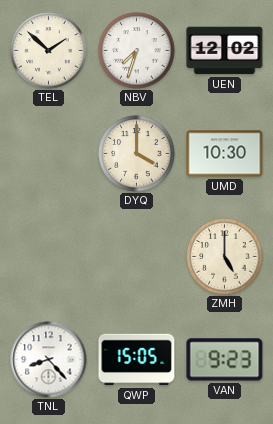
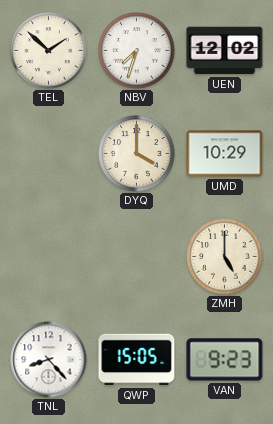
UMD: 10:30 -> 10:29 (225, 154)
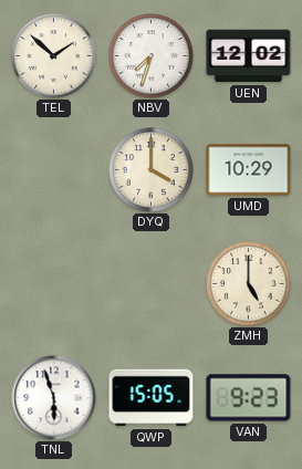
TNL: 8:23 -> 5:57 (54, 398)
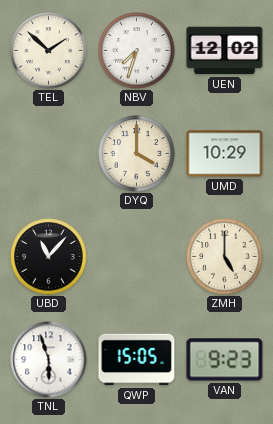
UBD: none -> 11:07 (49, 257)
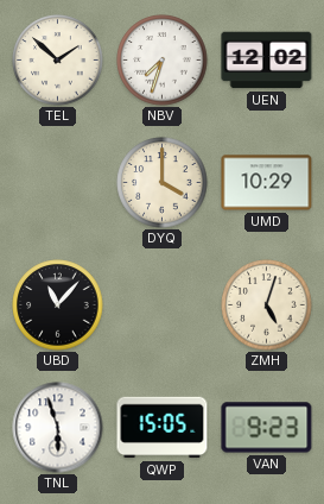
ZMH: 5:00 -> 5:03 (267, 305)
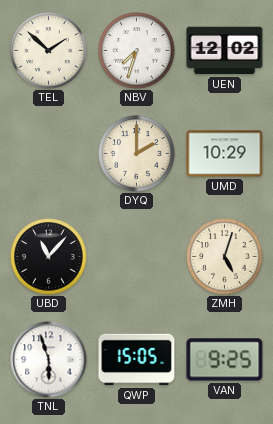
DYQ: 4:00 -> 2:00 (137, 154)
VAN: 9:23 -> 9:25 (225, 360)
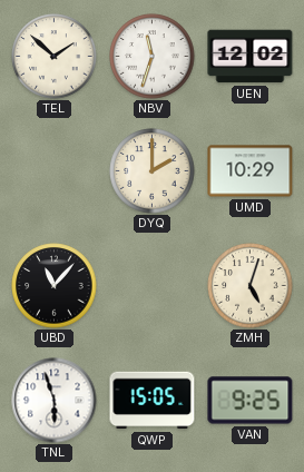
NBV: 7:33 -> 11:33 (153, 57)
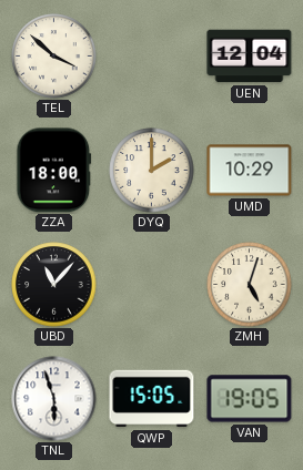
TEL: 1:52 -> 3:52 (54, 57)
NBV: 11:33 -> none (153, 57)
UEN: 12:02 -> 12:04 (250, 57)
ZZA: none -> 18:00 (54, 171)
VAN: 9:25 -> 19:05 (250, 399)
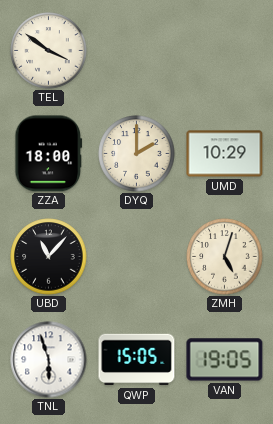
TEL: 3:52 -> 3:51 (49, 51)
UEN: 12:04 -> none (250, 57)
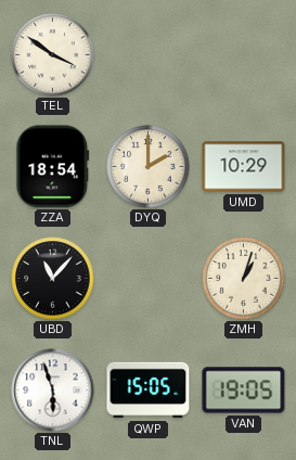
ZZA: 18:00 -> 18:54 (53, 167)
ZMH: 5:03 -> 1:03 (244, 279)
